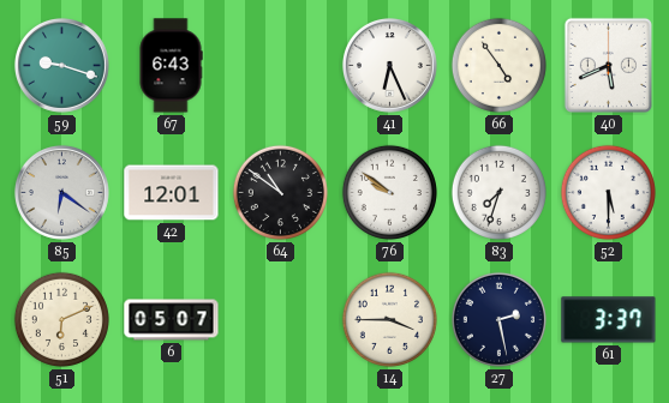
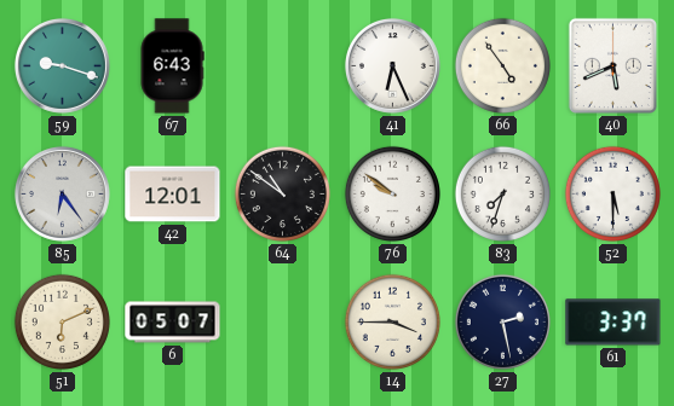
85: 6:21 -> 6:24 (62, 193)
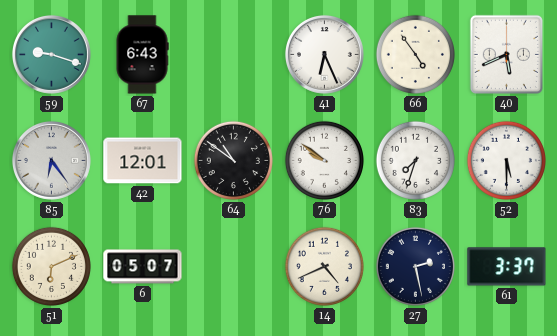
14: 3:45 -> 4:41 (324, 266)
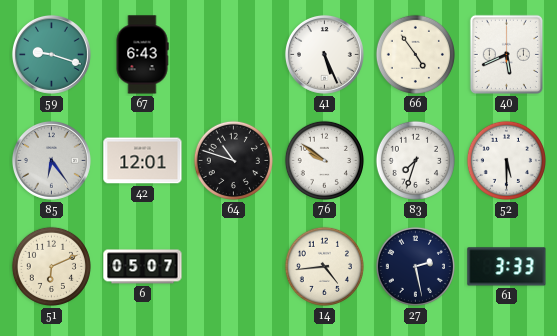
41: 6:26 -> 5:26 (324, 54)
64: 10:51 -> 10:48 (233, 160)
14: 4:41 -> 4:44 (324, 266)
61: 3:37 -> 3:33 (507, 267)
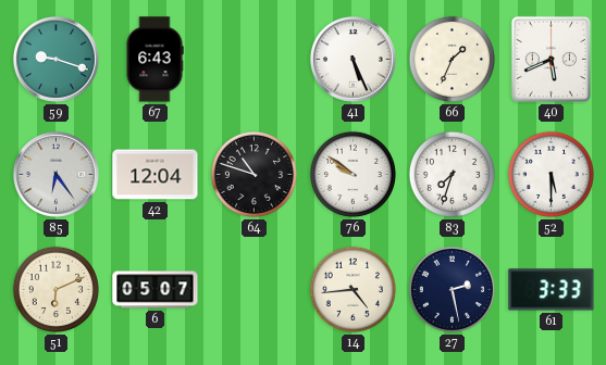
66: 4:54 -> 1:34 (452, 59)
42: 12:01 -> 12:04 (156, 175)
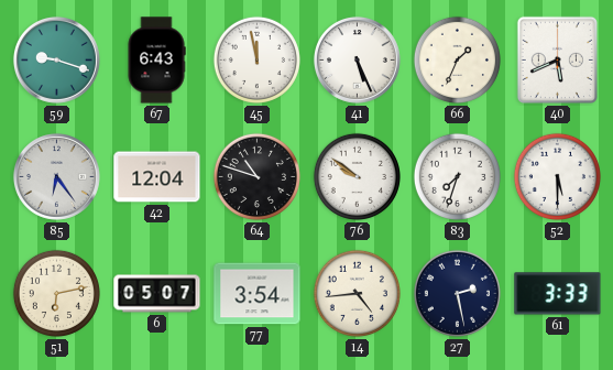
45: none -> 11:58 (256, 59)
51: 6:11 -> 6:13 (56, 293)
77: none -> 3:54 (258, 294)
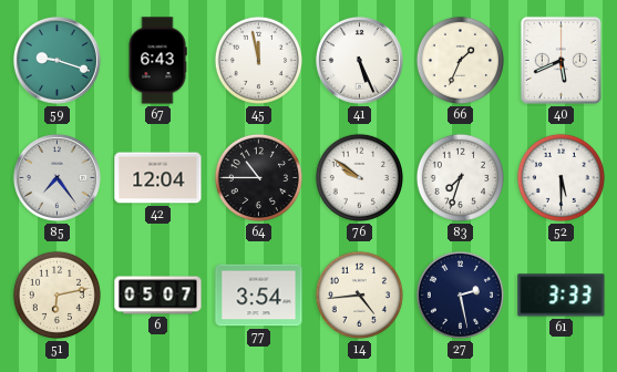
85: 6:24 -> 7:24 (56, 177)
64: 10:48 -> 10:45 (258, 177)
